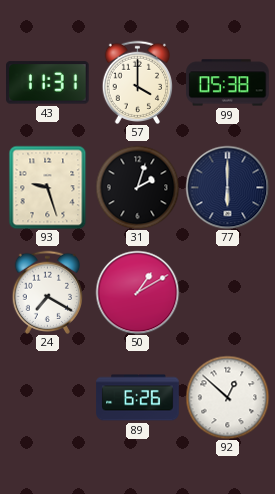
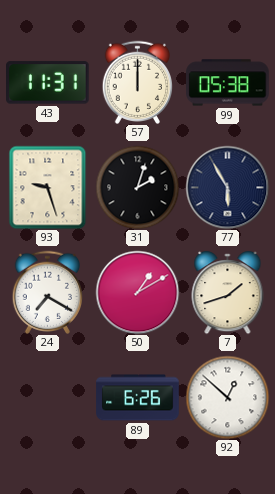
57: 4:00 -> 12:00 (137, 82)
77: 6:00 -> 5:55 (227, 187)
7: none -> 1:42 (228, 293)
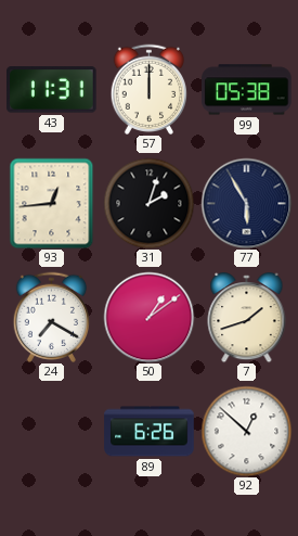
93: 9:27 -> 12:44 (52, 203)
50: 1:10 -> 1:09 (148, 317)
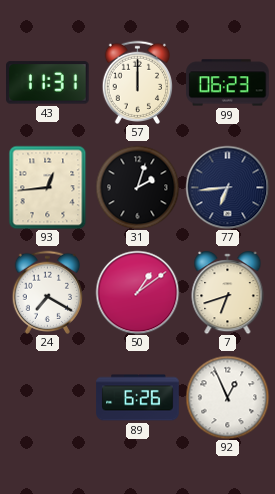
99: 05:38 -> 06:23 (228, 83)
77: 5:55 -> 6:44 (227, 187)
7: 1:42 -> 6:42 (228, 293)
92: 12:52 -> 12:56 (227, 397)
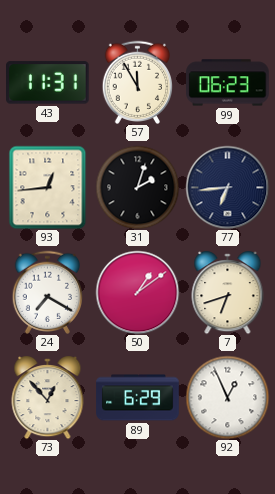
57: 12:00 -> 11:55 (137, 82)
73: none -> 12:53 (48, 398)
89: 6:26 -> 6:29 (138, 398)
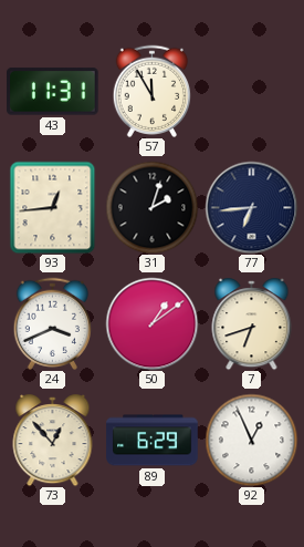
99: 06:23 -> none (228, 83)
24: 7:20 -> 3:41 (52, 323)
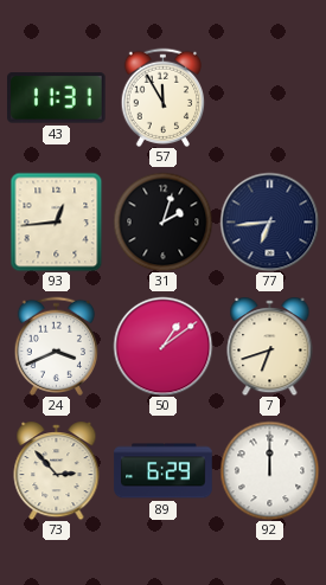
73: 12:53 -> 2:53 (57, 471)
92: 12:56 -> 12:00 (269, 470)
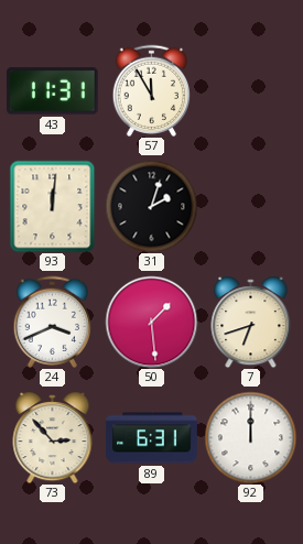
93: 12:44 -> 12:01 (53, 206)
77: 6:44 -> none (269, 221)
50: 1:09 -> 1:29 (151, 322)
89: 6:29 -> 6:31 (152, 438)
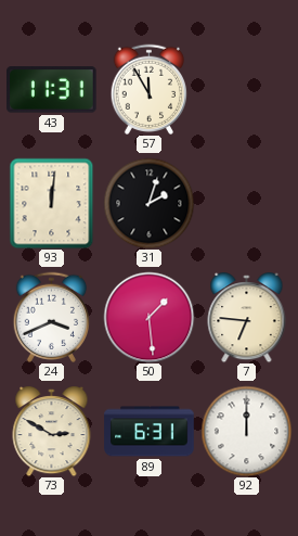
7: 6:42 -> 6:46 (247, 318)
73: 2:53 -> 2:50 (52, 432)
